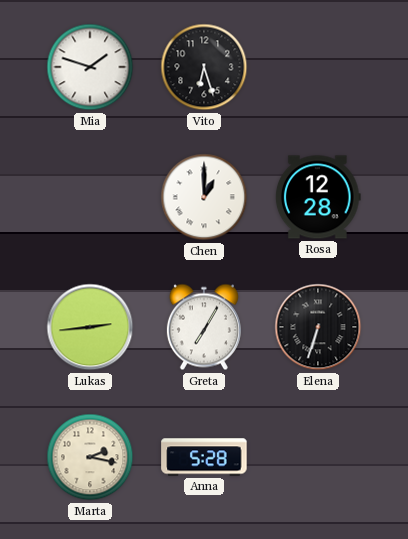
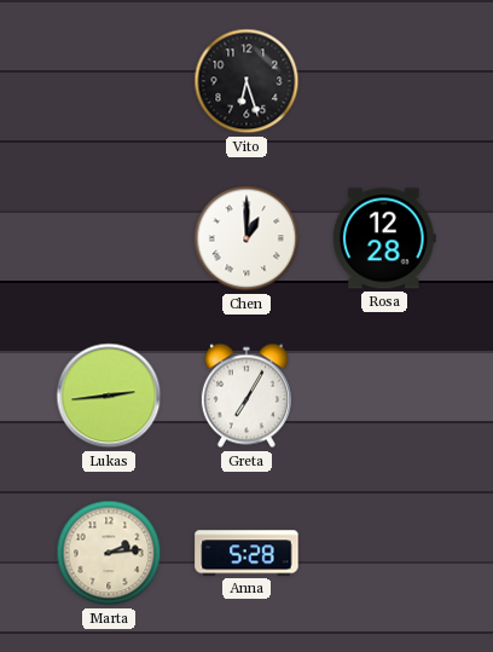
Mia: 1:48 -> none (90, 67)
Elena: 6:33 -> none (318, 327)
Marta: 2:17 -> 2:14 (109, 553)
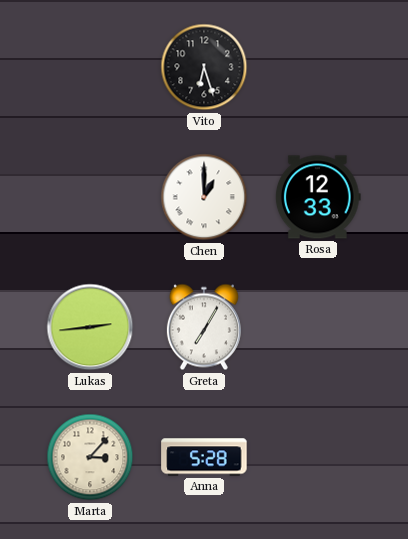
Rosa: 12:28 -> 12:33 (318, 197)
Marta: 2:14 -> 3:07 (90, 457)
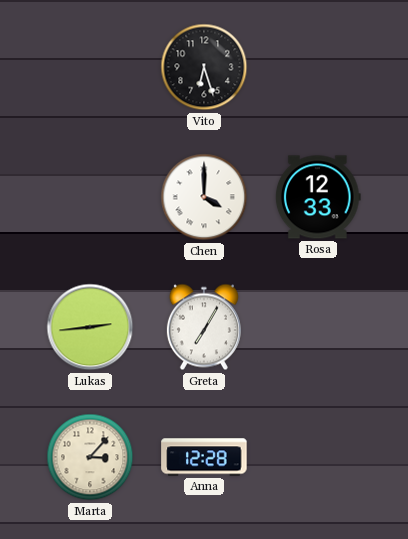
Chen: 1:00 -> 4:00 (204, 197)
Anna: 5:28 -> 12:28 (204, 457)
